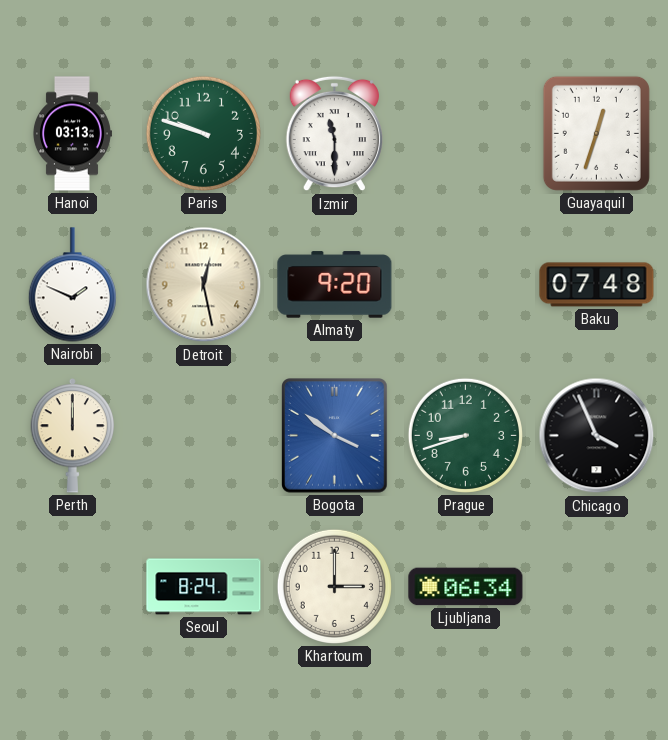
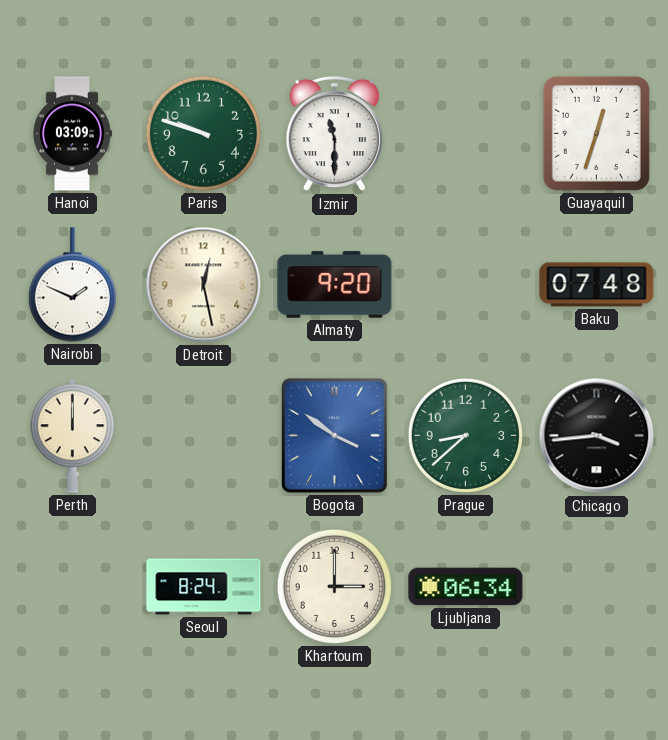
Hanoi: 03:13 -> 03:09 (72, 134)
Prague: 8:42 -> 8:38 (465, 435)
Chicago: 3:56 -> 3:44 (597, 436)
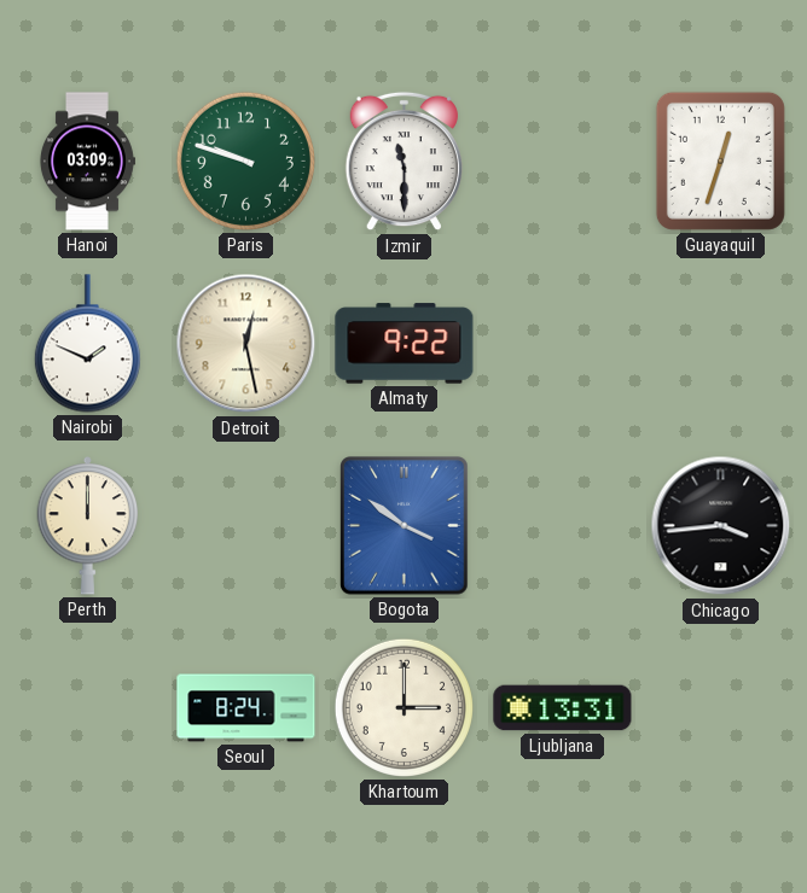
Almaty: 9:20 -> 9:22 (405, 344)
Baku: 07:48 -> none (597, 285)
Prague: 8:38 -> none (465, 435)
Ljubljana: 06:34 -> 13:31 (563, 708)
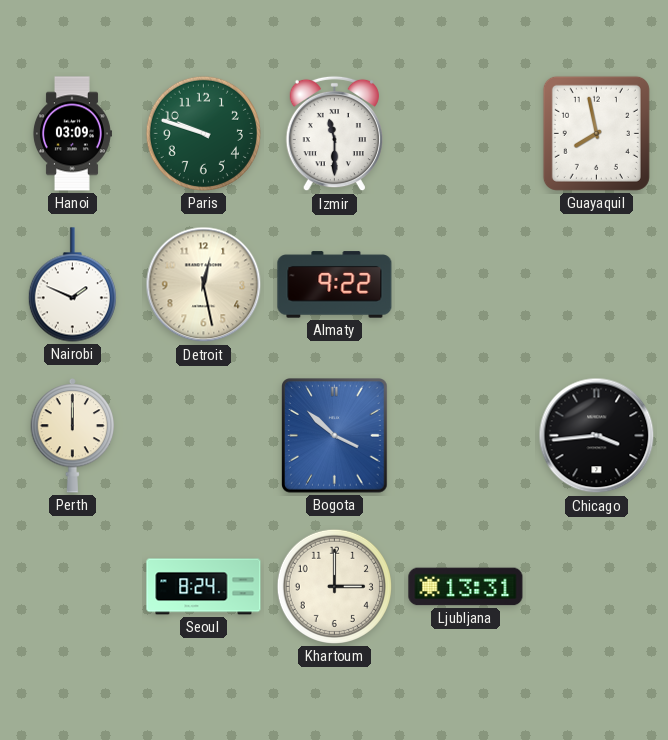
Guayaquil: 12:33 -> 7:58 (596, 133)
Bogota: 3:51 -> 3:52 (335, 436)
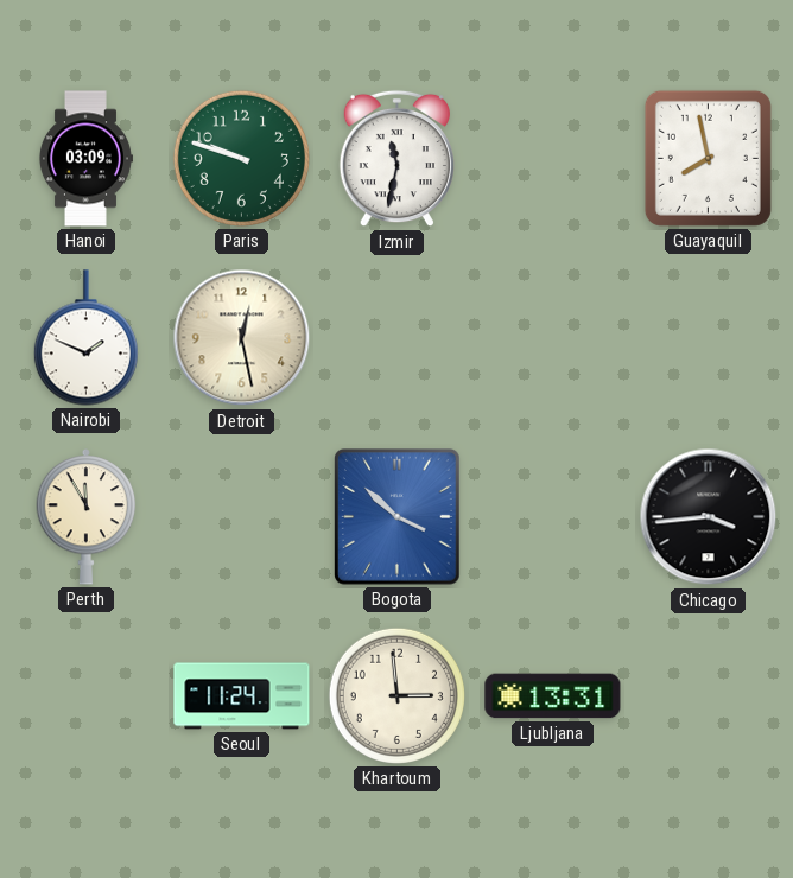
Izmir: 11:30 -> 11:32 (396, 159)
Almaty: 9:22 -> none (335, 285)
Perth: 12:00 -> 11:55 (87, 517)
Seoul: 8:24 -> 11:24 (242, 696)
Khartoum: 3:00 -> 2:59 (396, 695)
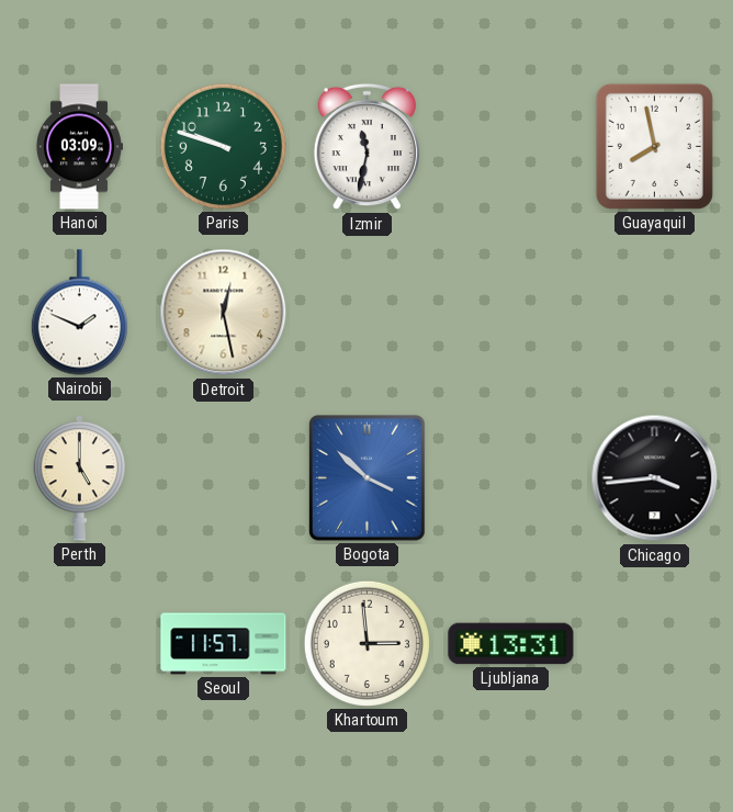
Perth: 11:55 -> 5:00 (80, 478)
Seoul: 11:24 -> 11:57 (224, 644)
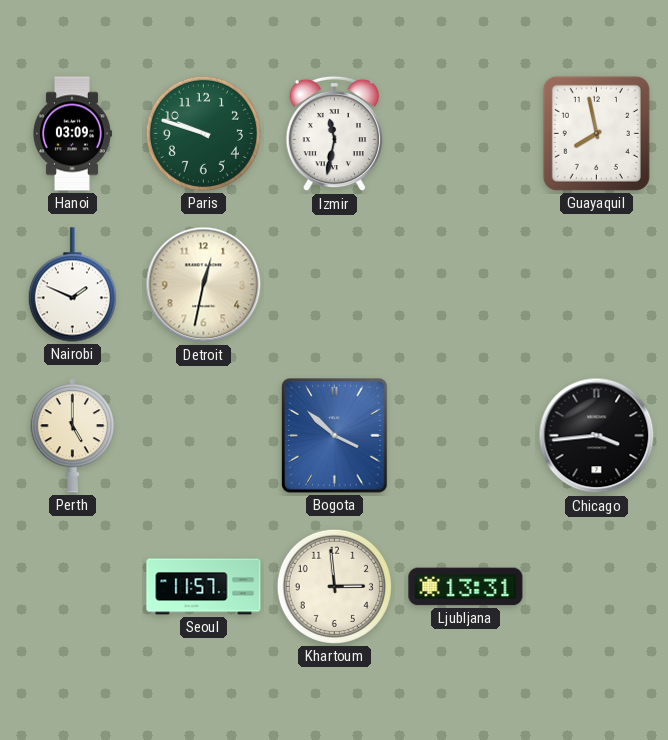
Detroit: 12:28 -> 12:32 (204, 285)
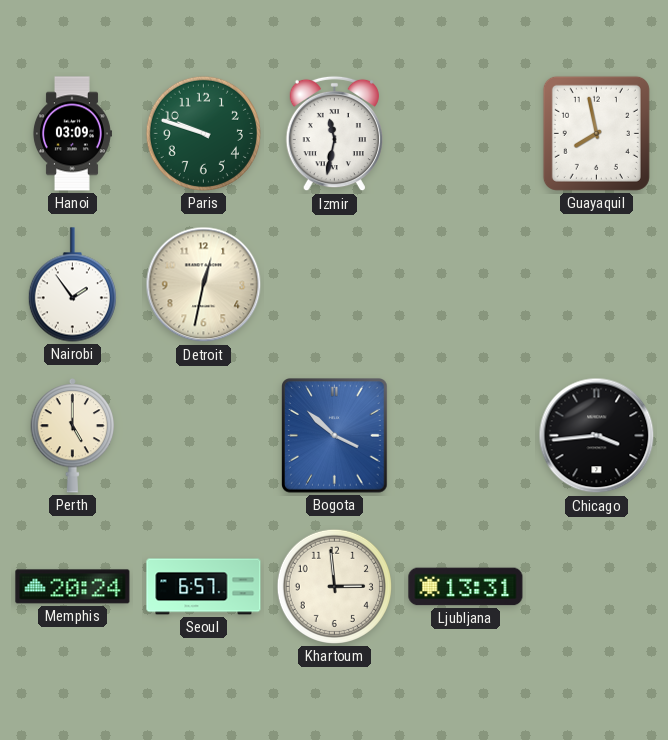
Nairobi: 1:49 -> 1:54 (72, 285)
Memphis: none -> 20:24 (73, 587)
Seoul: 11:57 -> 6:57 (204, 587)
